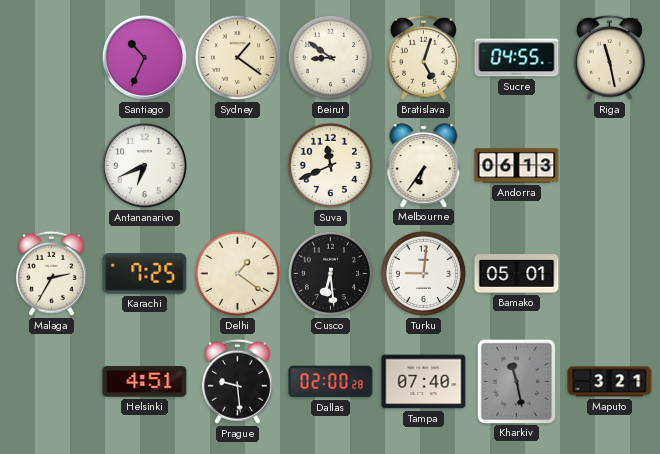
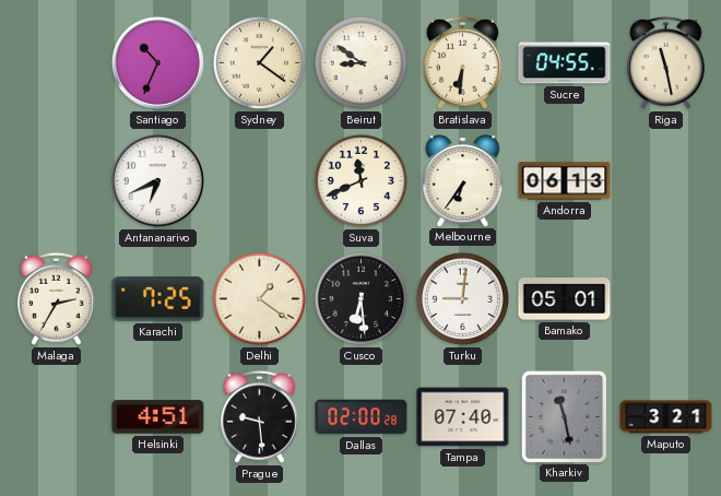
Bratislava: 5:03 -> 6:31 (462, 62)
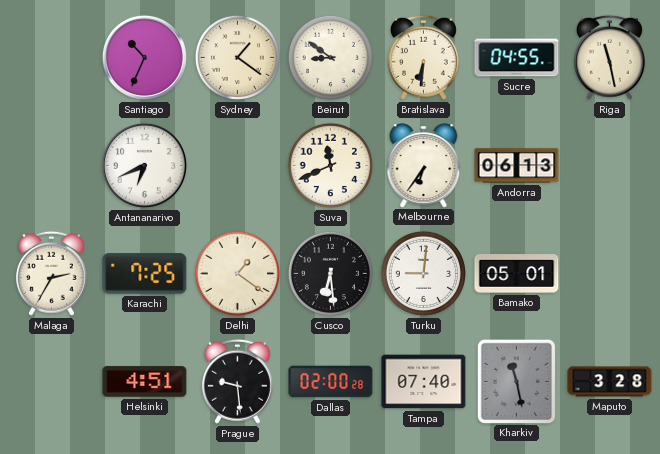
Maputo: 3:21 -> 3:28 (610, 382)
